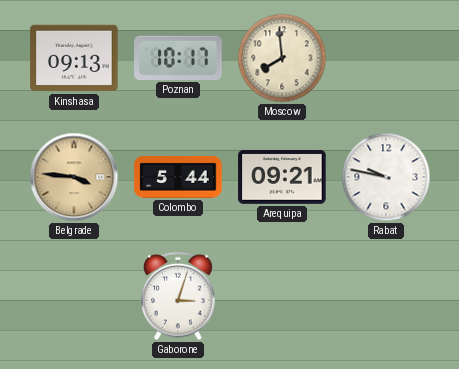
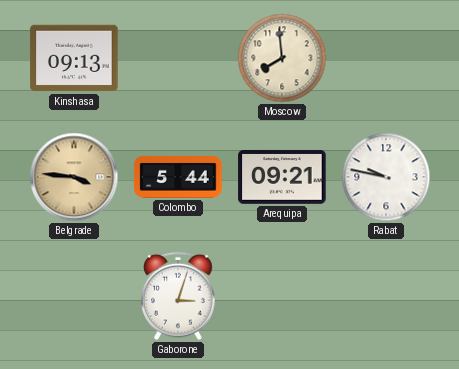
Poznan: 10:17 -> none (178, 58)
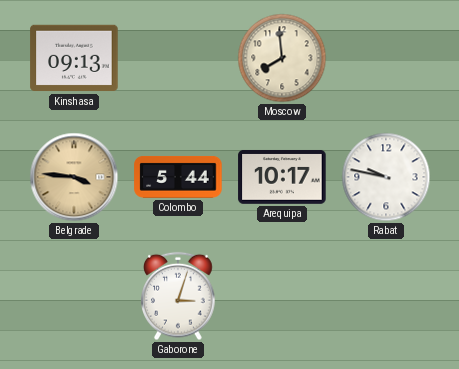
Arequipa: 09:21 -> 10:17 (282, 177)
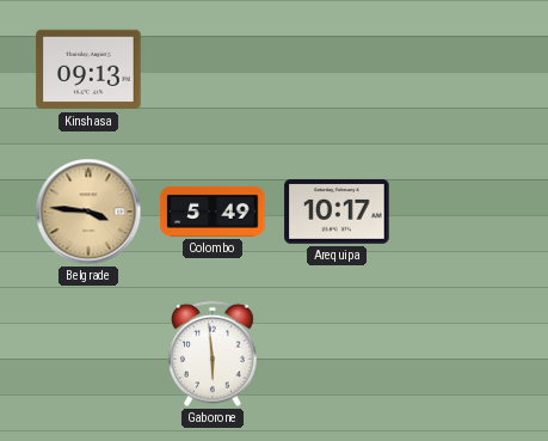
Moscow: 7:59 -> none (282, 58)
Colombo: 5:44 -> 5:49 (213, 212)
Rabat: 9:47 -> none (386, 177)
Gaborone: 3:03 -> 5:59 (213, 354)
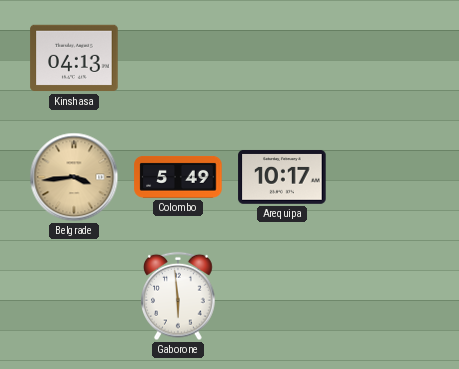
Kinshasa: 09:13 -> 04:13 (74, 58)
Belgrade: 3:46 -> 3:44 (74, 177)
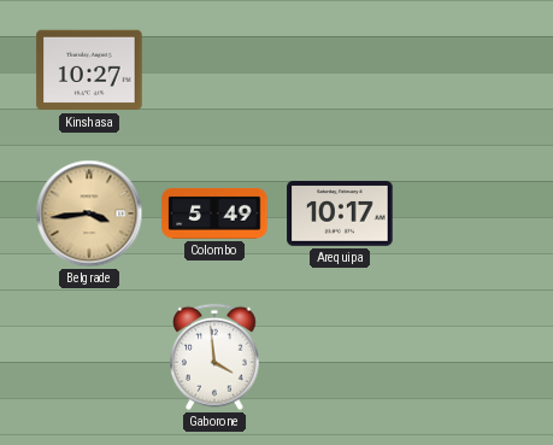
Kinshasa: 04:13 -> 10:27 (89, 70)
Gaborone: 5:59 -> 3:59 (214, 357)
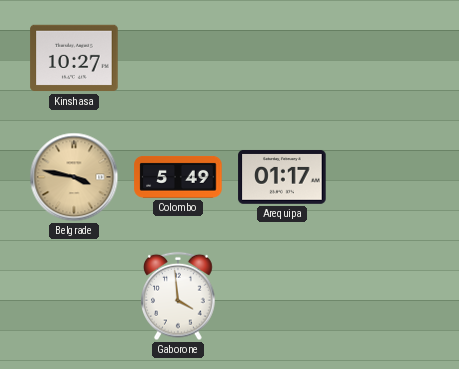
Belgrade: 3:44 -> 3:47 (74, 177)
Arequipa: 10:17 -> 01:17 (282, 177)
